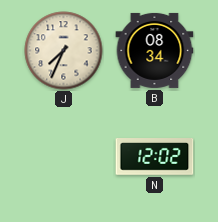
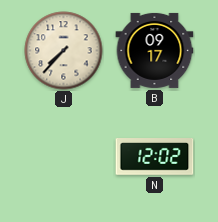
J: 7:34 -> 7:37 (64, 51)
B: 08:34 -> 09:17 (155, 50)
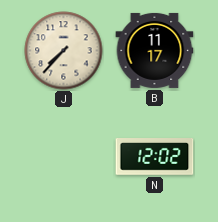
B: 09:17 -> 11:17 (155, 50)
